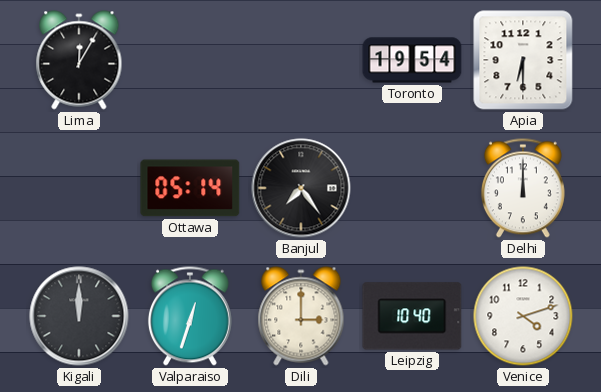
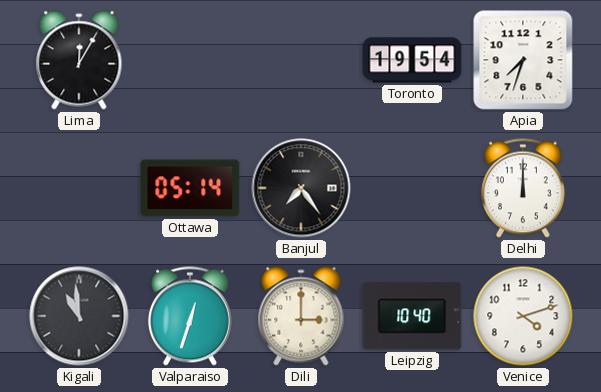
Apia: 6:30 -> 7:33 (523, 60)
Kigali: 12:00 -> 10:59 (79, 316)
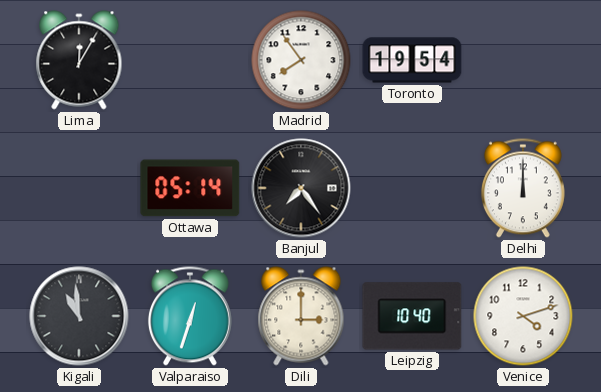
Madrid: none -> 7:54 (301, 60)
Apia: 7:33 -> none (523, 60)
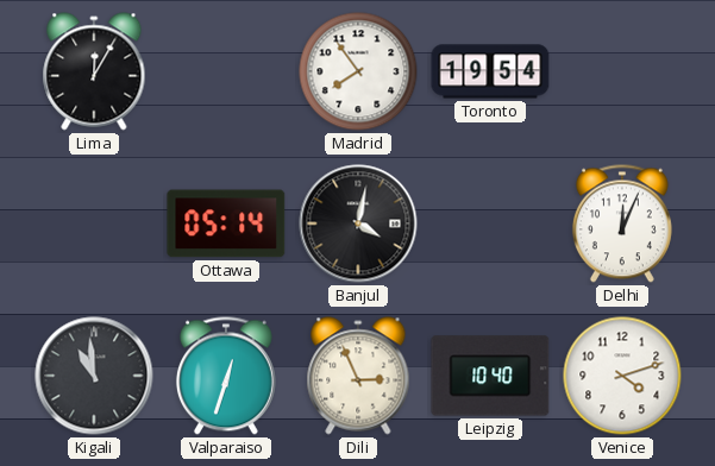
Banjul: 7:24 -> 4:02 (358, 223)
Delhi: 12:00 -> 12:04 (622, 223)
Dili: 3:00 -> 2:56 (358, 376)
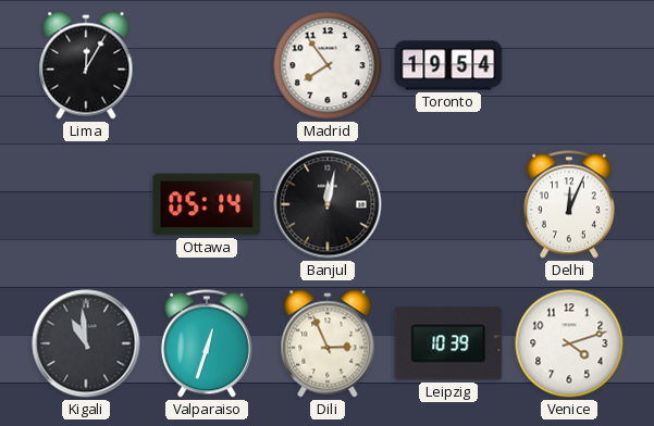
Banjul: 4:02 -> 12:02 (328, 204)
Leipzig: 10:40 -> 10:39 (448, 343)
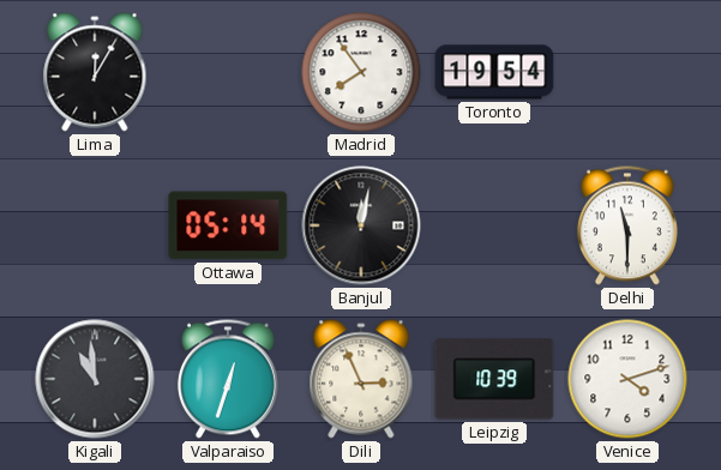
Delhi: 12:04 -> 11:30 (627, 225)
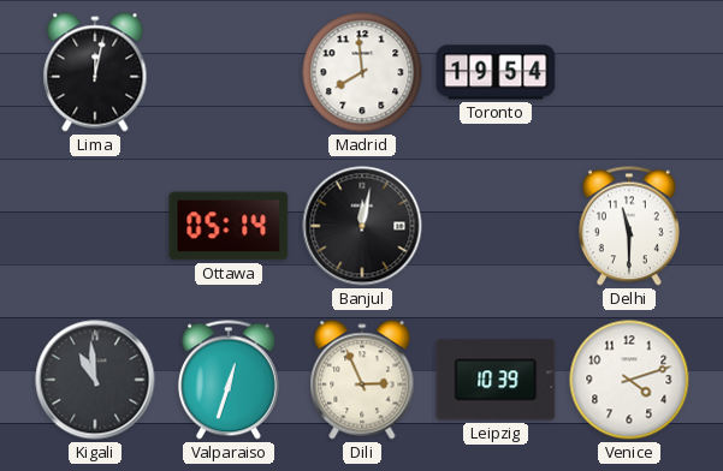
Lima: 12:05 -> 12:02 (95, 72)
Madrid: 7:54 -> 7:59 (362, 72)
